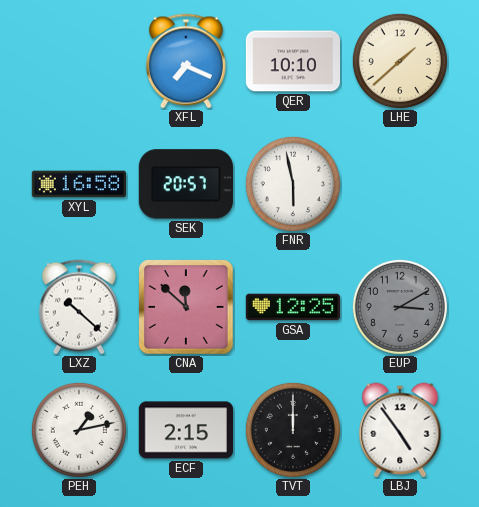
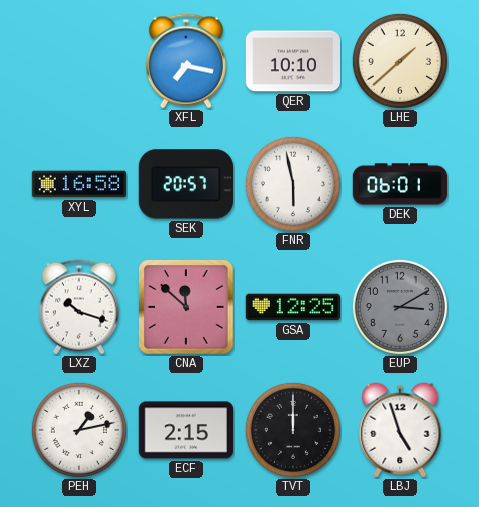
XFL: 7:19 -> 7:17 (186, 61)
DEK: none -> 06:01 (399, 184)
LXZ: 10:22 -> 10:18 (79, 307)
LBJ: 4:54 -> 4:57 (400, 430)
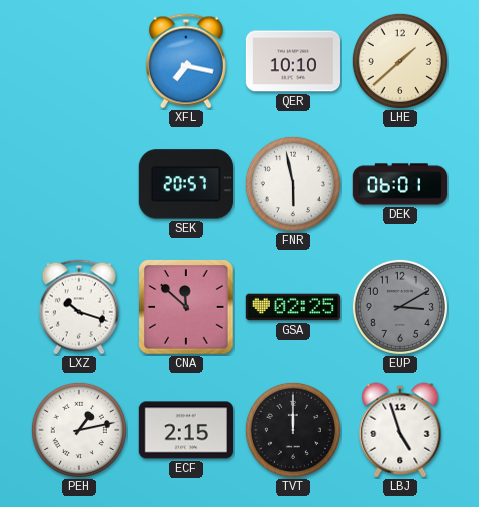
XYL: 16:58 -> none (78, 184)
GSA: 12:25 -> 02:25 (292, 307)
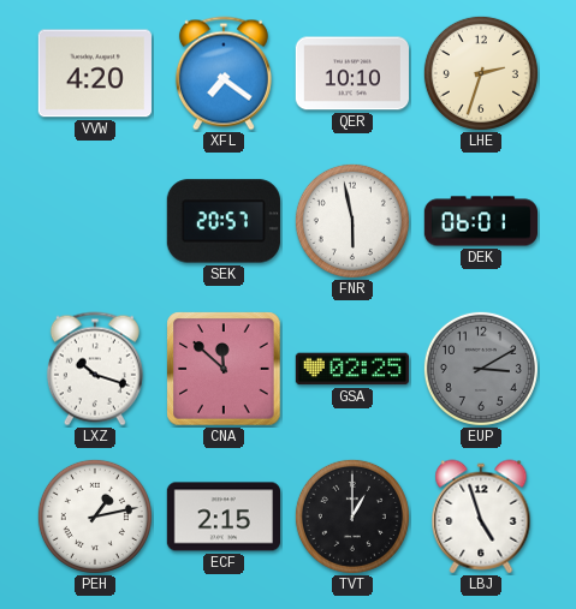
VVW: none -> 4:20 (95, 73)
XFL: 7:17 -> 7:21 (224, 73)
LHE: 1:38 -> 2:33 (481, 73)
TVT: 12:00 -> 1:00 (352, 517)
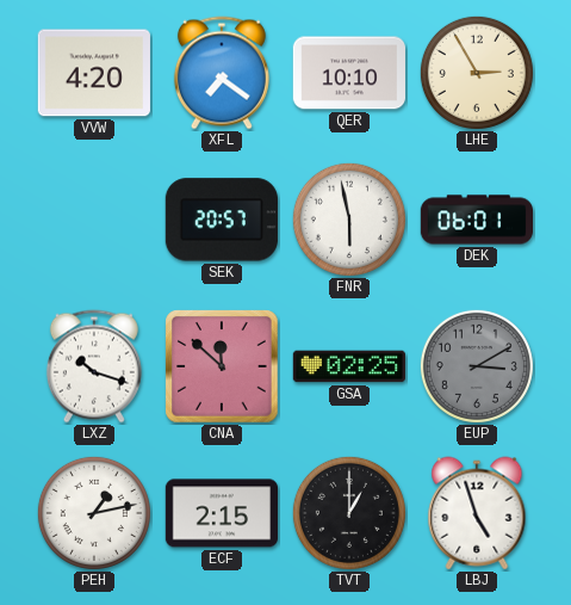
LHE: 2:33 -> 2:55 (477, 73)
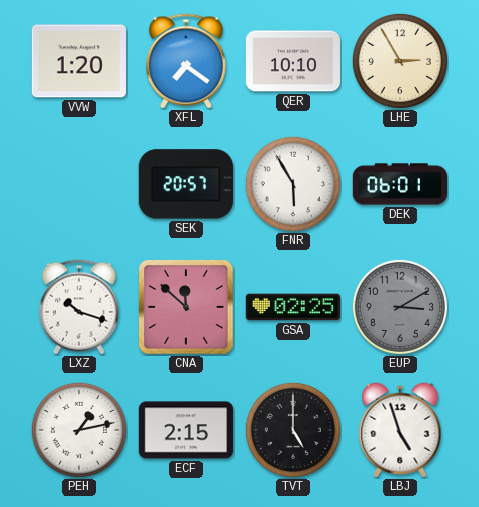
VVW: 4:20 -> 1:20 (79, 61)
FNR: 5:58 -> 5:55 (293, 184)
TVT: 1:00 -> 5:00 (293, 430)
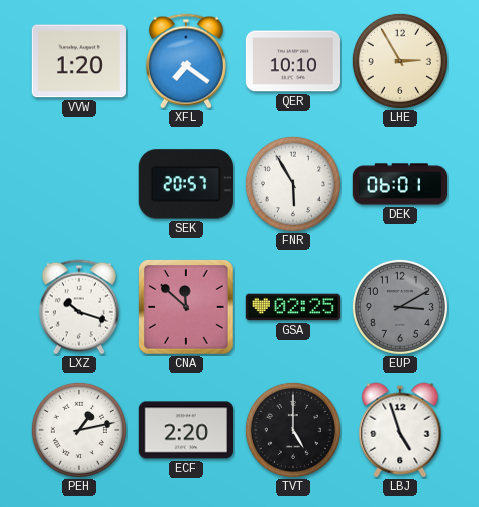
ECF: 2:15 -> 2:20 (185, 430)
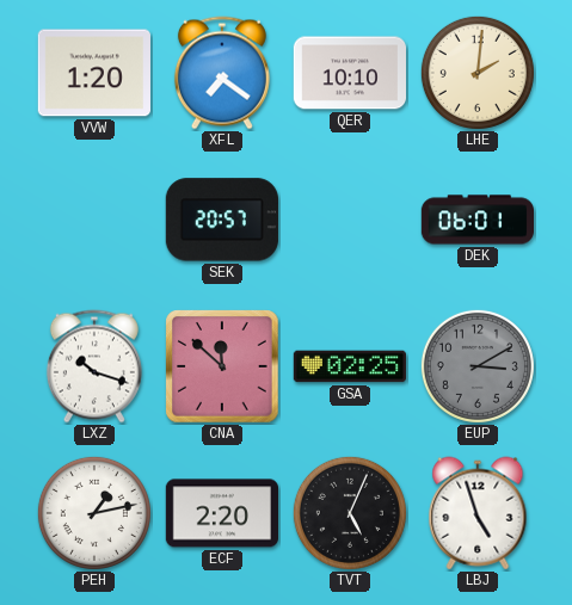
LHE: 2:55 -> 2:01 (478, 73)
FNR: 5:55 -> none (293, 184)
TVT: 5:00 -> 5:04 (350, 513)
